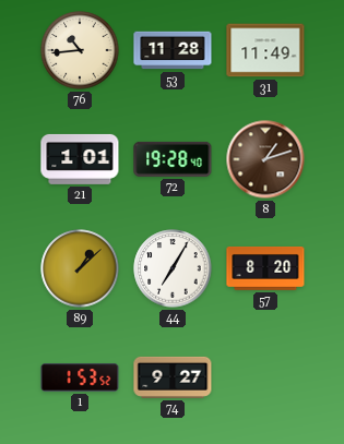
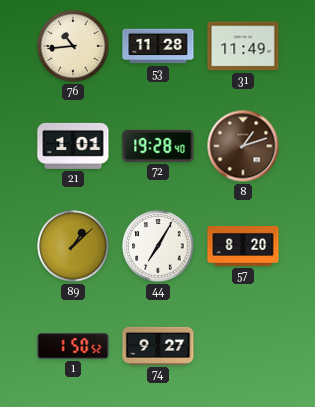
1: 1:53 -> 1:50 (73, 346)
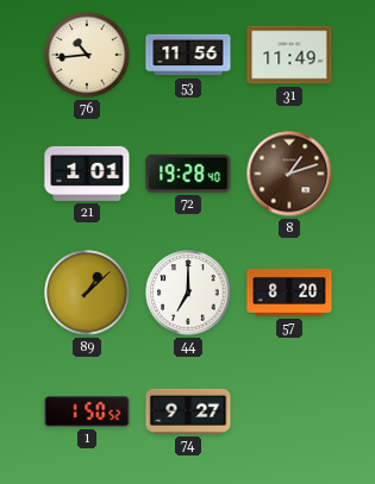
53: 11:28 -> 11:56 (188, 55)
44: 7:05 -> 7:00 (188, 293)
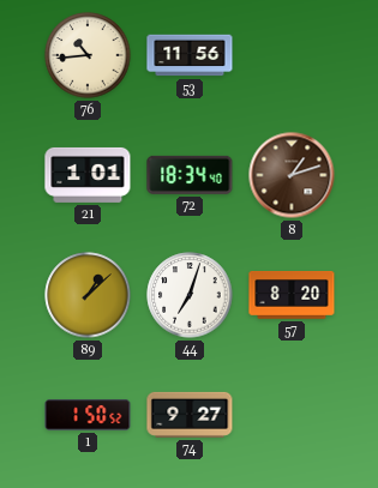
31: 11:49 -> none (289, 55)
72: 19:28 -> 18:34 (190, 175)
44: 7:00 -> 7:03 (190, 295)
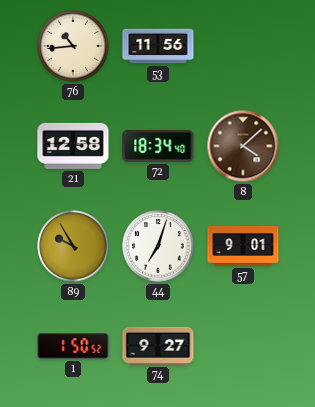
21: 1:01 -> 12:58 (73, 146)
8: 1:12 -> 4:08 (243, 146)
89: 1:08 -> 9:55 (73, 246)
57: 8:20 -> 9:01 (243, 247)
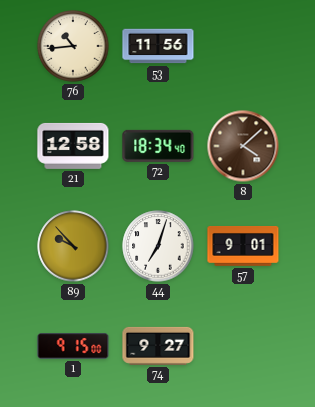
89: 9:55 -> 9:53 (73, 246)
1: 1:50 -> 9:15 (73, 346)
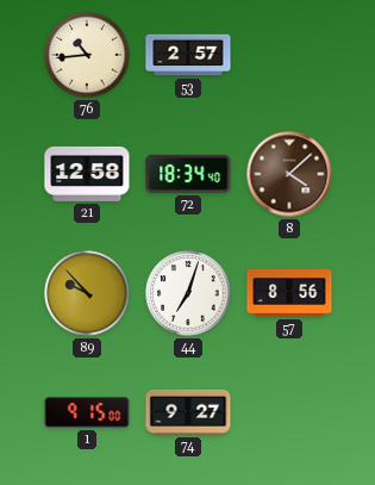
53: 11:56 -> 2:57 (188, 55)
57: 9:01 -> 8:56 (289, 294)
